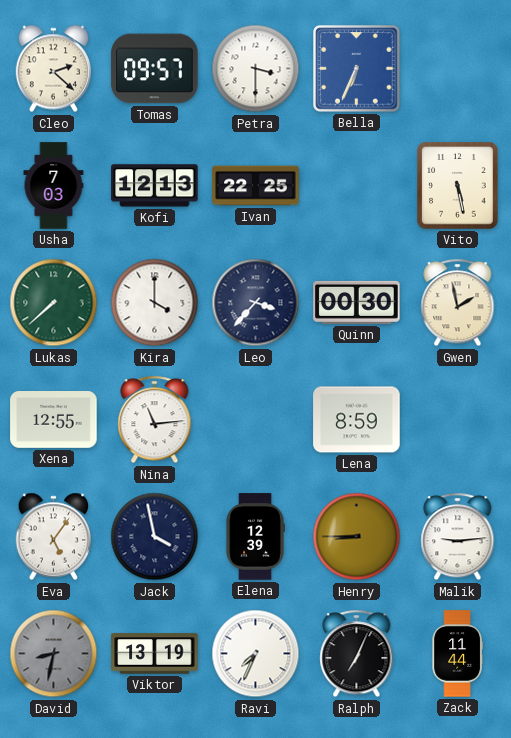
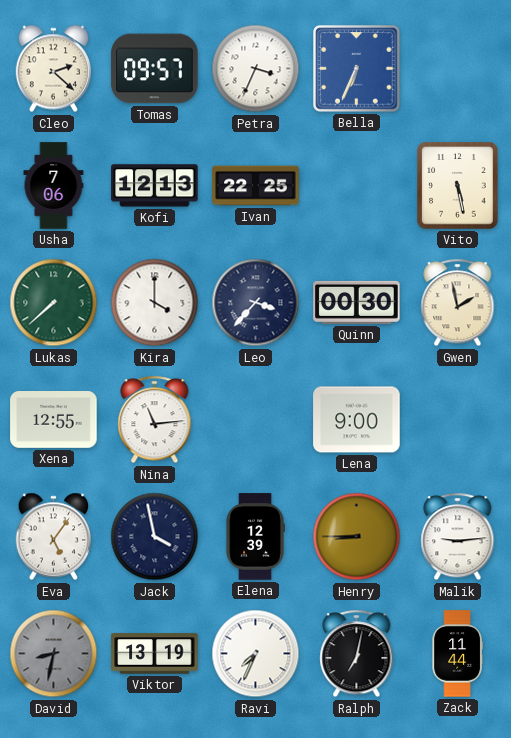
Petra: 3:30 -> 3:34 (256, 69)
Usha: 7:03 -> 7:06 (54, 186)
Lena: 8:59 -> 9:00 (357, 420)
Ralph: 7:04 -> 7:02 (357, 654)
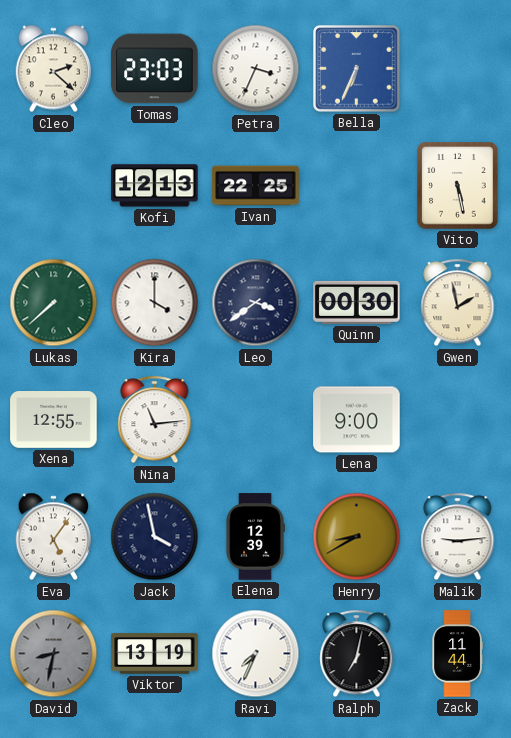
Tomas: 09:57 -> 23:03 (155, 69)
Usha: 7:06 -> none (54, 186)
Leo: 3:37 -> 3:39 (256, 303)
Henry: 8:45 -> 8:40 (357, 537)
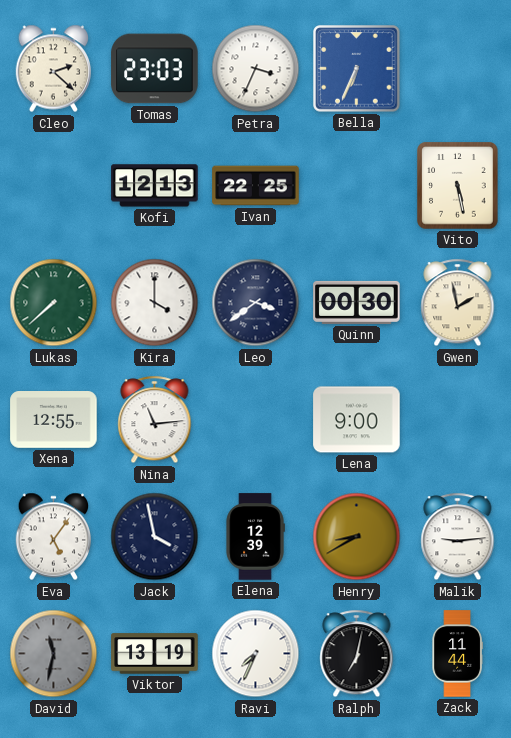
David: 8:32 -> 11:32 (54, 654)
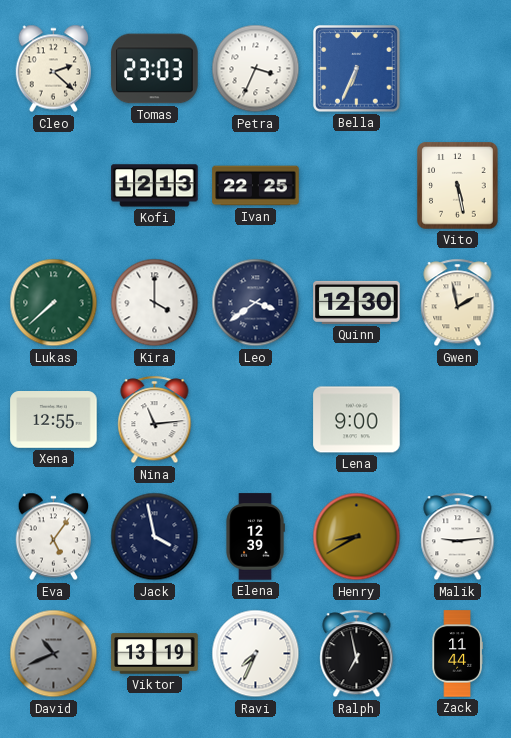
Quinn: 00:30 -> 12:30 (357, 302)
David: 11:32 -> 10:41 (54, 654)
Ralph: 7:02 -> 6:58 (357, 654)
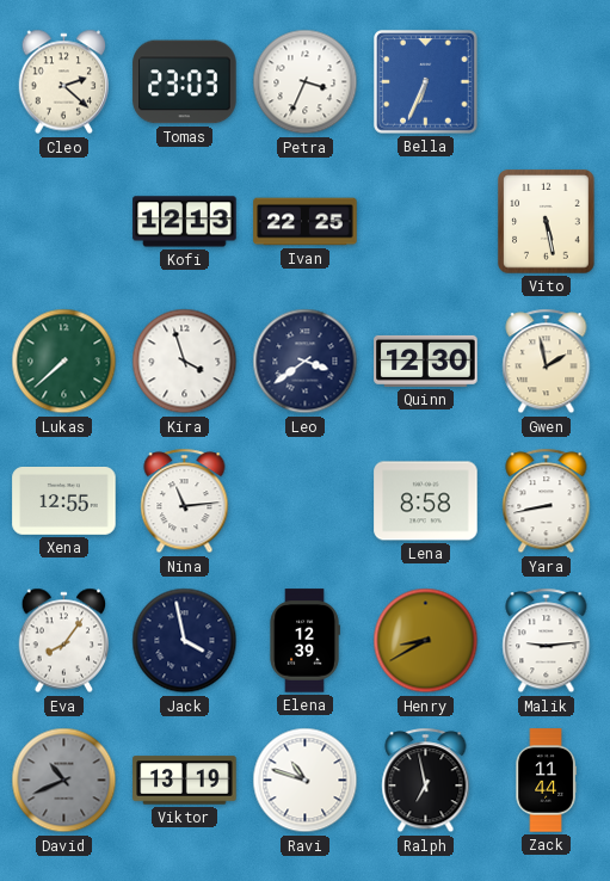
Kira: 4:00 -> 3:57 (185, 362)
Lena: 9:00 -> 8:58 (426, 501)
Yara: none -> 8:43 (547, 501)
Eva: 5:06 -> 8:06 (64, 641)
Ravi: 7:34 -> 10:48 (306, 781)
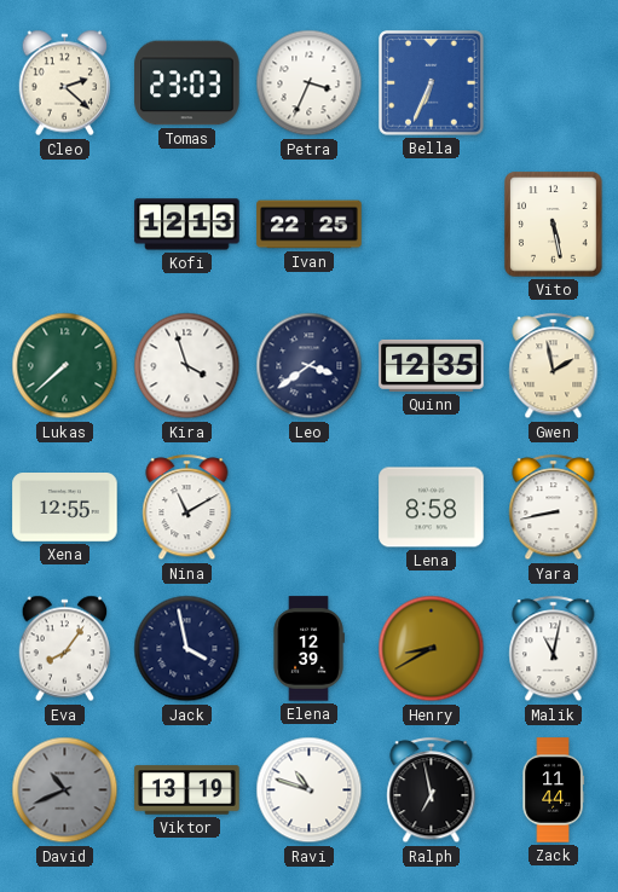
Quinn: 12:30 -> 12:35 (432, 365)
Nina: 11:14 -> 11:10 (187, 508)
Malik: 9:14 -> 11:02 (554, 649)
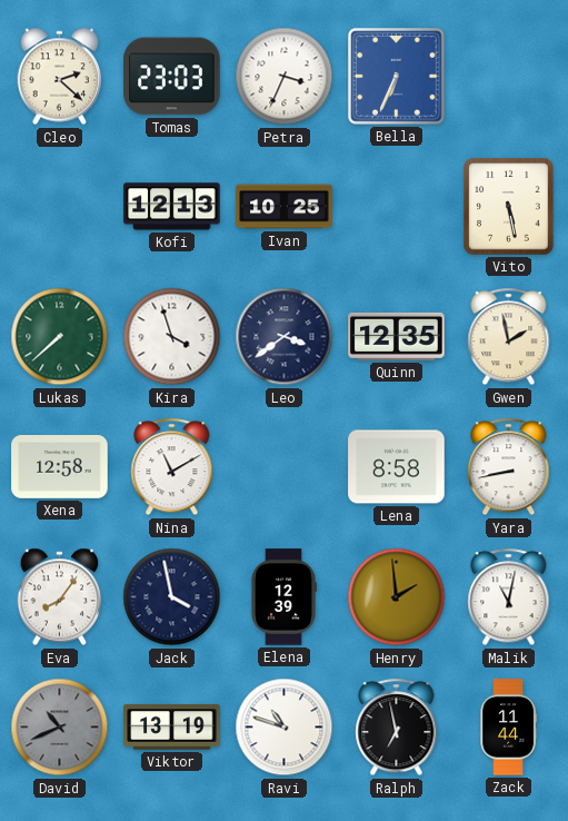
Ivan: 22:25 -> 10:25 (285, 207)
Xena: 12:55 -> 12:58 (60, 467)
Henry: 8:40 -> 1:59 (397, 597)
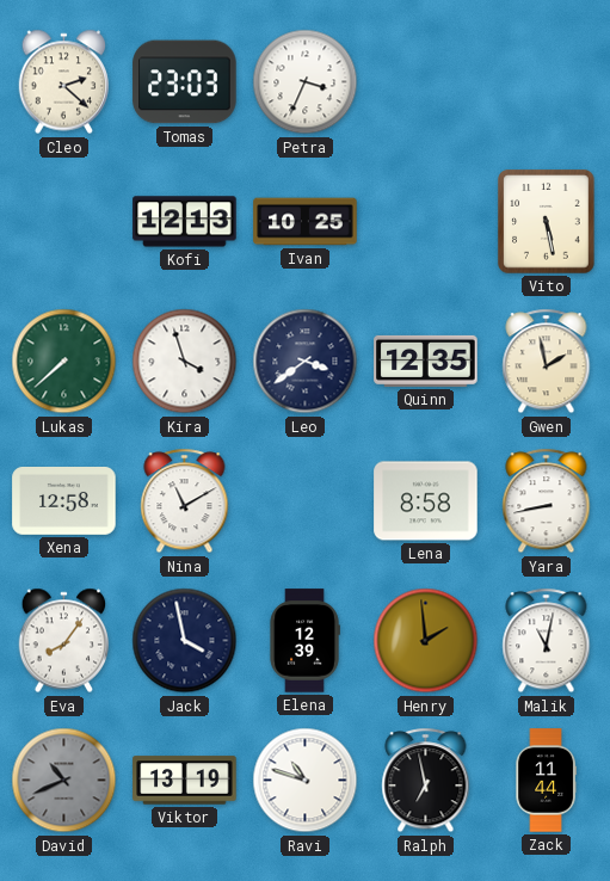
Bella: 6:34 -> none (397, 77)
